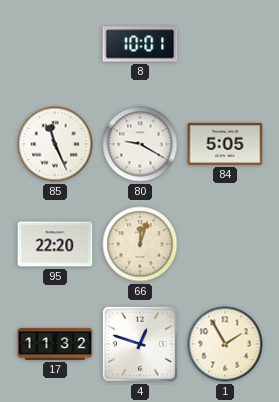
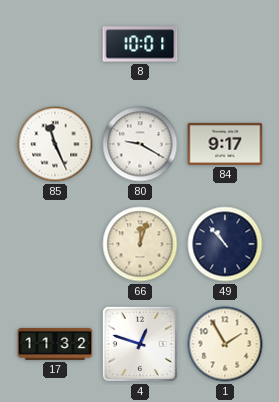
84: 5:05 -> 9:17 (225, 144)
95: 22:20 -> none (55, 244)
49: none -> 10:53 (225, 244)
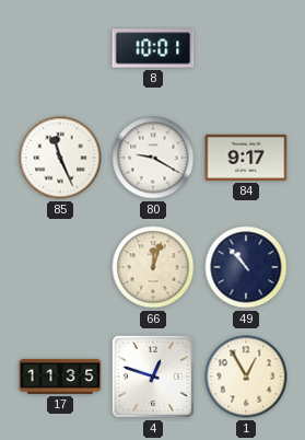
17: 11:32 -> 11:35 (60, 377)
1: 1:55 -> 12:55 (246, 377)
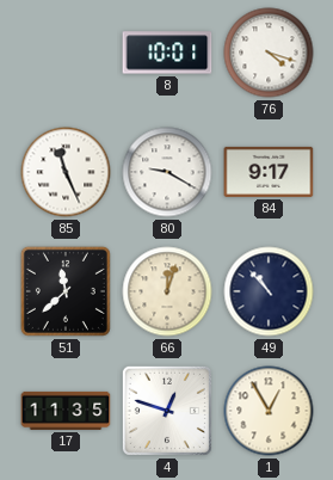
76: none -> 4:18 (269, 53)
51: none -> 11:38 (66, 291)
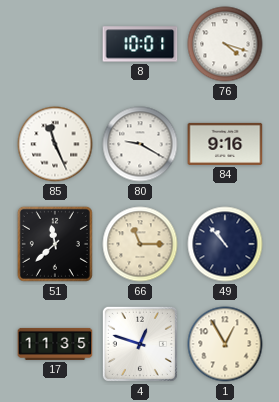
84: 9:17 -> 9:16 (225, 144)
66: 12:03 -> 11:15 (140, 244)
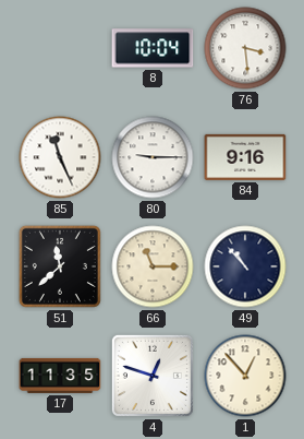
8: 10:01 -> 10:04 (153, 48)
76: 4:18 -> 3:29 (245, 48)
80: 9:20 -> 9:15 (153, 157)
1: 12:55 -> 12:53 (245, 376)
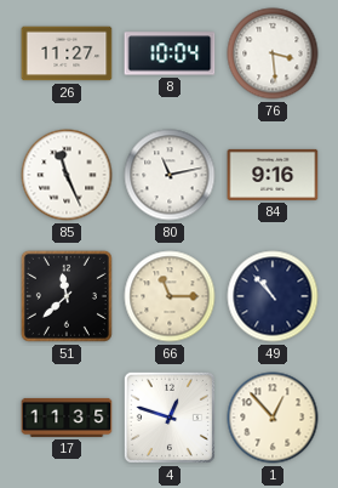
26: none -> 11:27 (67, 53)
80: 9:15 -> 11:13 (170, 175)
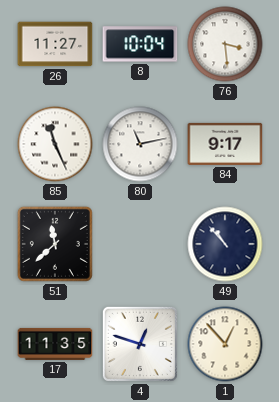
84: 9:16 -> 9:17 (225, 144)
66: 11:15 -> none (170, 296)
